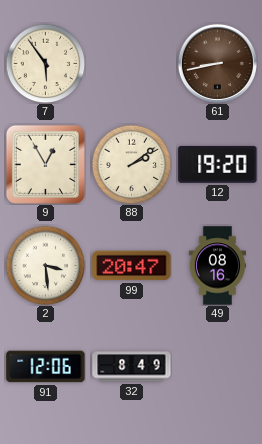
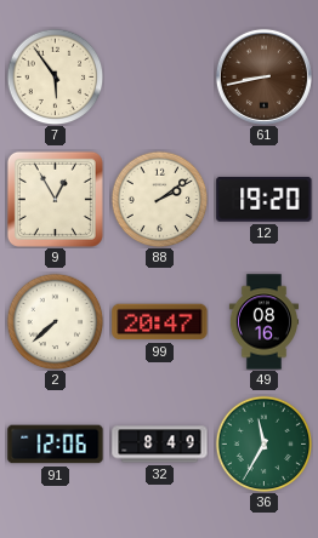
2: 3:29 -> 7:38 (55, 321)
36: none -> 11:35 (263, 443)
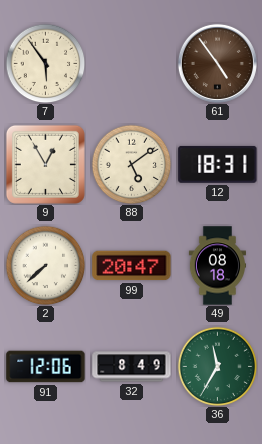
61: 8:43 -> 4:54 (217, 63)
88: 2:09 -> 5:09 (131, 164)
12: 19:20 -> 18:31 (218, 164)
49: 08:16 -> 08:18 (217, 266)
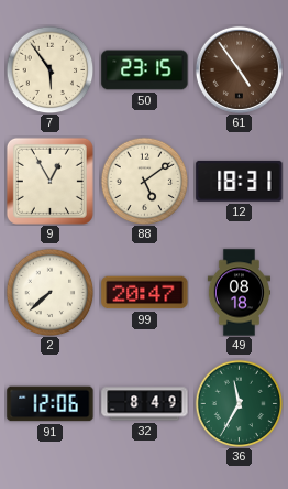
50: none -> 23:15 (145, 70)
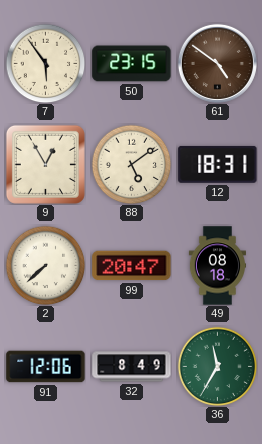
61: 4:54 -> 4:51 (217, 63)
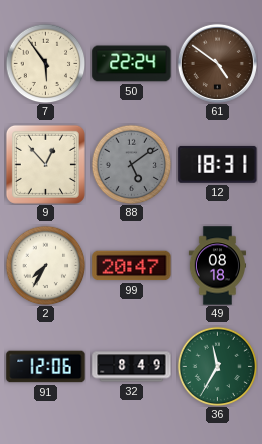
50: 23:15 -> 22:24 (132, 64)
9: 12:55 -> 12:53 (45, 164)
88 dial: cream -> grey (131, 164)
2: 7:38 -> 7:35 (45, 265)
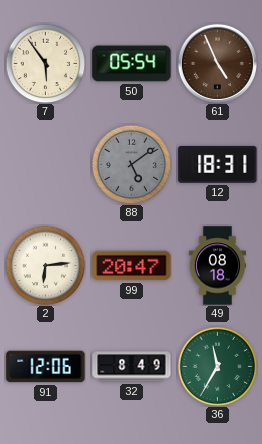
50: 22:24 -> 05:54 (132, 64)
61: 4:51 -> 4:56 (217, 63)
9: 12:53 -> none (45, 164)
2: 7:35 -> 6:14 (45, 265)
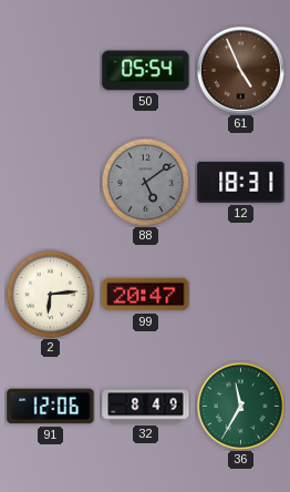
7: 5:54 -> none (45, 63)
49: 08:18 -> none (217, 266)
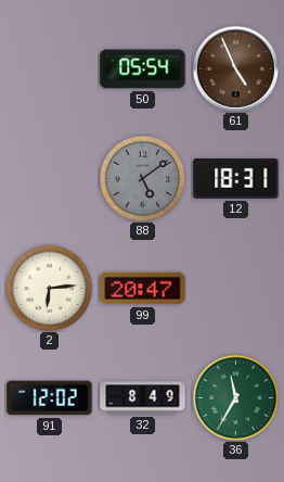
91: 12:06 -> 12:02 (50, 398)
